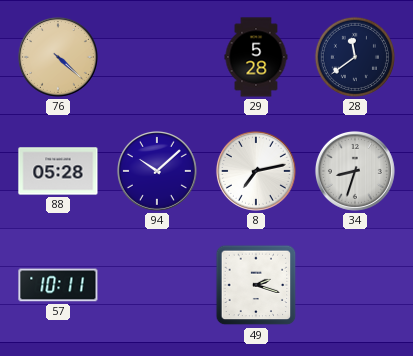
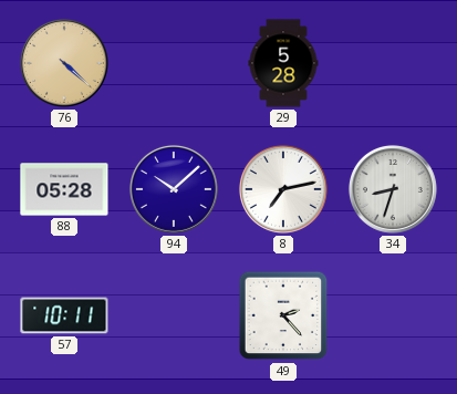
28: 11:39 -> none (355, 57)
49: 2:18 -> 2:23 (283, 315)
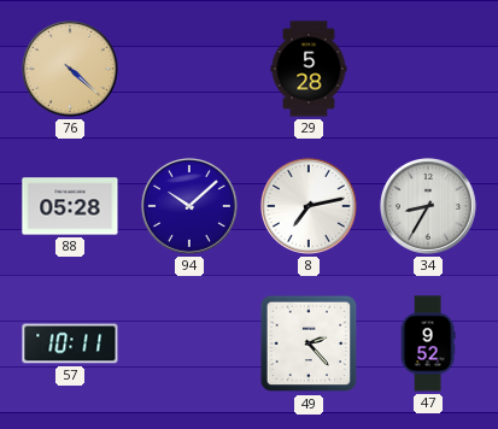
34: 8:33 -> 8:35 (428, 206)
47: none -> 9:52 (428, 343)
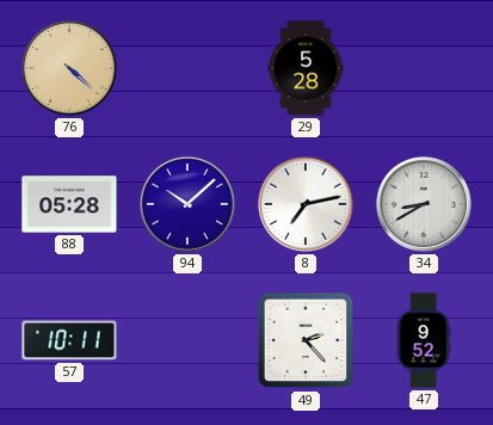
34: 8:35 -> 8:40 (424, 204)
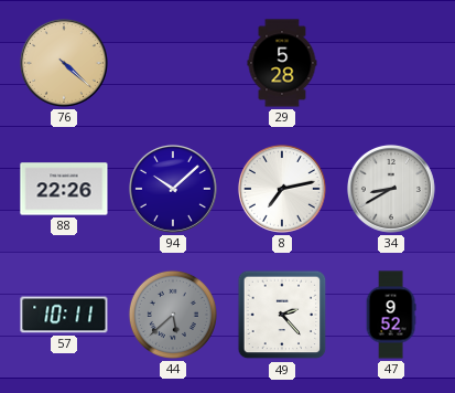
88: 05:28 -> 22:26 (64, 189)
44: none -> 5:38 (173, 315)
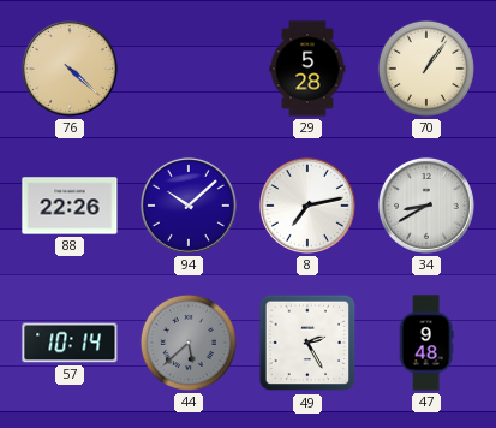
70: none -> 1:06 (426, 69)
57: 10:11 -> 10:14 (70, 343)
49: 2:23 -> 2:25 (307, 343)
47: 9:52 -> 9:48 (426, 343)
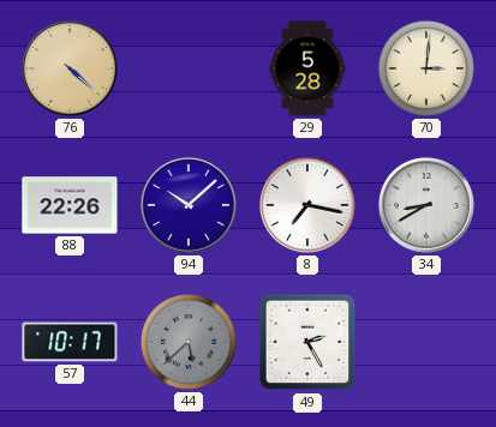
70: 1:06 -> 3:01 (426, 68)
8: 7:13 -> 7:17 (307, 205)
57: 10:14 -> 10:17 (70, 342)
47: 9:48 -> none (426, 343)
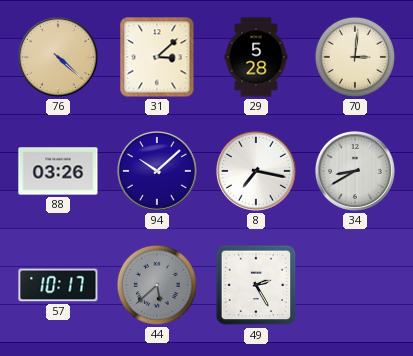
31: none -> 3:08 (157, 57)
88: 22:26 -> 03:26 (58, 171)
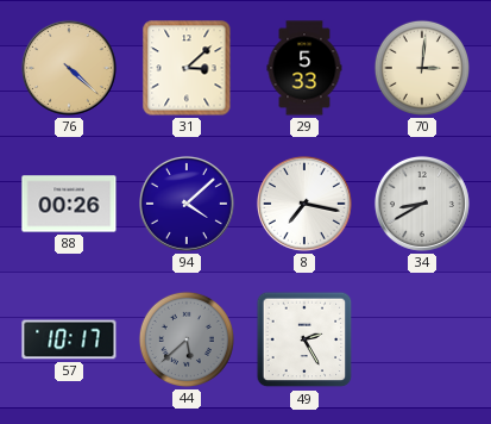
29: 5:28 -> 5:33 (304, 68)
88: 03:26 -> 00:26 (69, 204)
94: 10:08 -> 4:08 (187, 204)
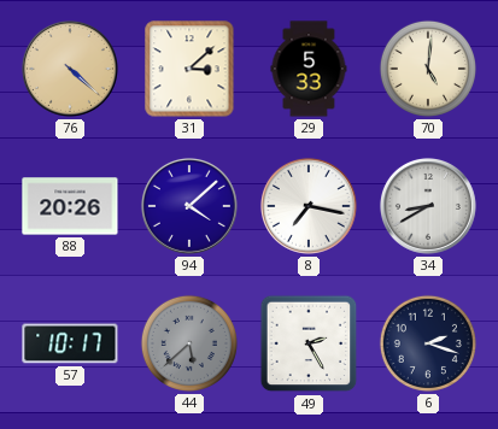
70: 3:01 -> 5:01 (428, 69)
88: 00:26 -> 20:26 (70, 206)
6: none -> 2:18 (428, 343)
